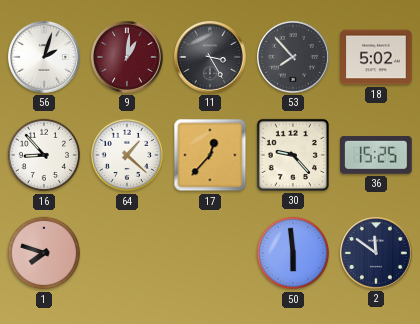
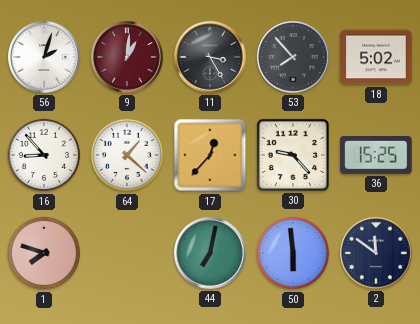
44: none -> 7:02 (211, 254)
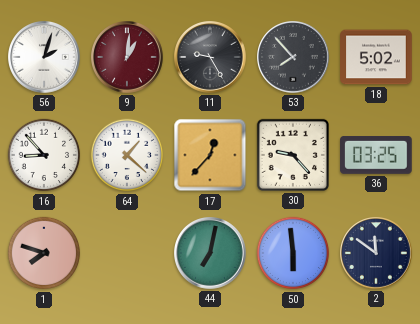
11: 3:25 -> 9:25 (211, 58)
36: 15:25 -> 03:25 (376, 156)
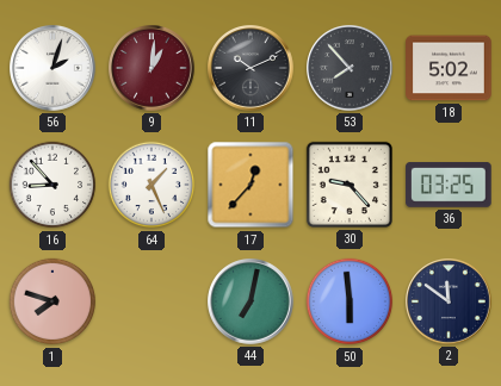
11: 9:25 -> 10:11 (252, 69)
64: 1:22 -> 1:26 (151, 185)
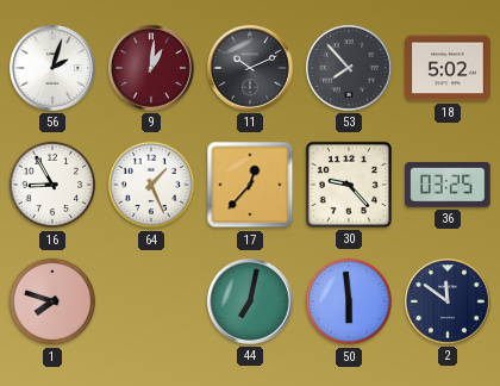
16: 8:53 -> 8:55 (52, 185)
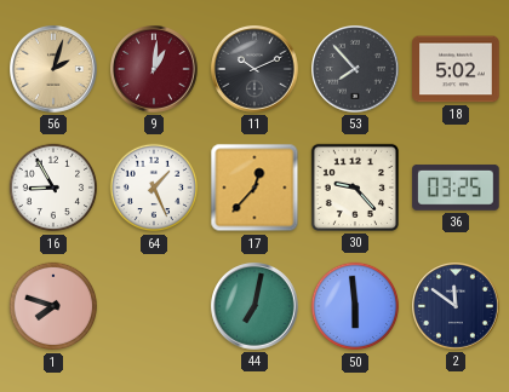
56 dial: white -> champagne (55, 70)
